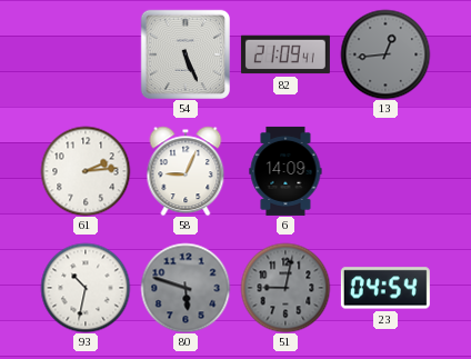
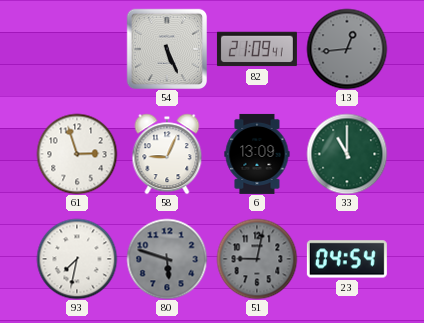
61: 2:14 -> 2:57 (77, 154)
6: 14:09 -> 13:09 (257, 154)
33: none -> 11:00 (347, 154)
93: 10:32 -> 7:32 (77, 259)
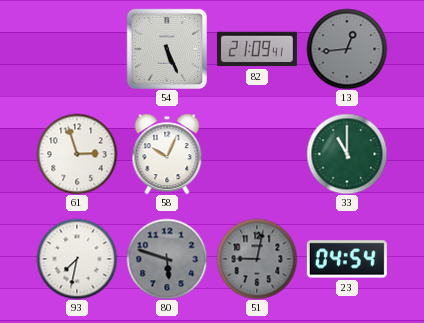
58: 9:04 -> 10:04 (167, 154)
6: 13:09 -> none (257, 154)
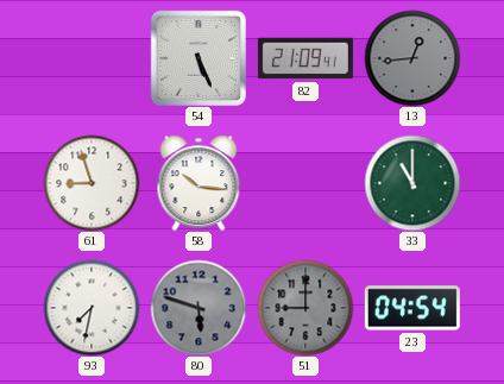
61: 2:57 -> 8:57 (92, 183)
58: 10:04 -> 10:16 (199, 183)
51: 9:02 -> 9:00 (305, 308)
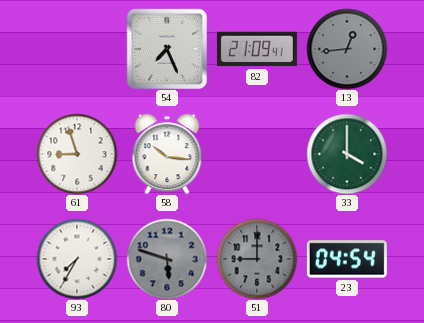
54: 5:26 -> 7:26 (166, 48)
33: 11:00 -> 4:00 (347, 154)
93: 7:32 -> 7:35 (77, 259)
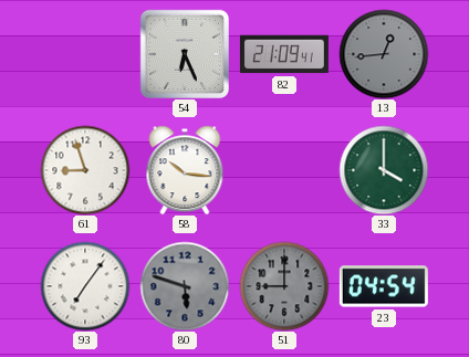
54: 7:26 -> 6:26 (184, 53)
93: 7:35 -> 7:06 (85, 286)
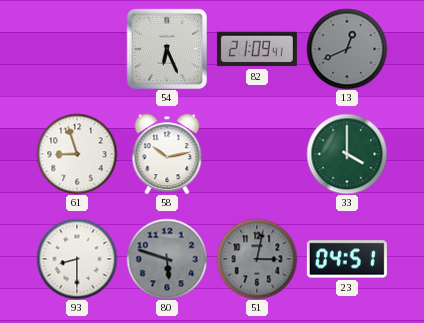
13: 12:44 -> 12:41 (347, 49)
58: 10:16 -> 10:13 (167, 154)
93: 7:06 -> 8:30 (77, 259)
51: 9:00 -> 3:02 (257, 259)
23: 04:54 -> 04:51 (347, 259)
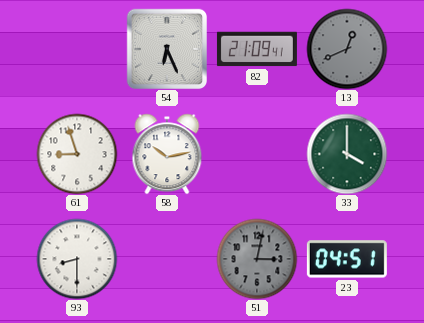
80: 5:48 -> none (167, 259)
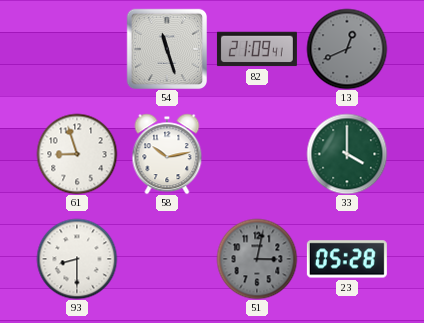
54: 6:26 -> 11:27 (166, 48)
23: 04:51 -> 05:28 (347, 259)
